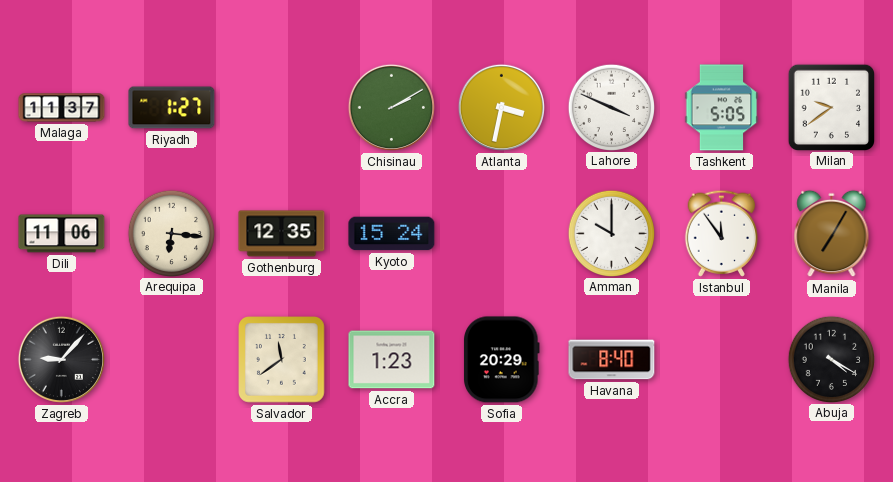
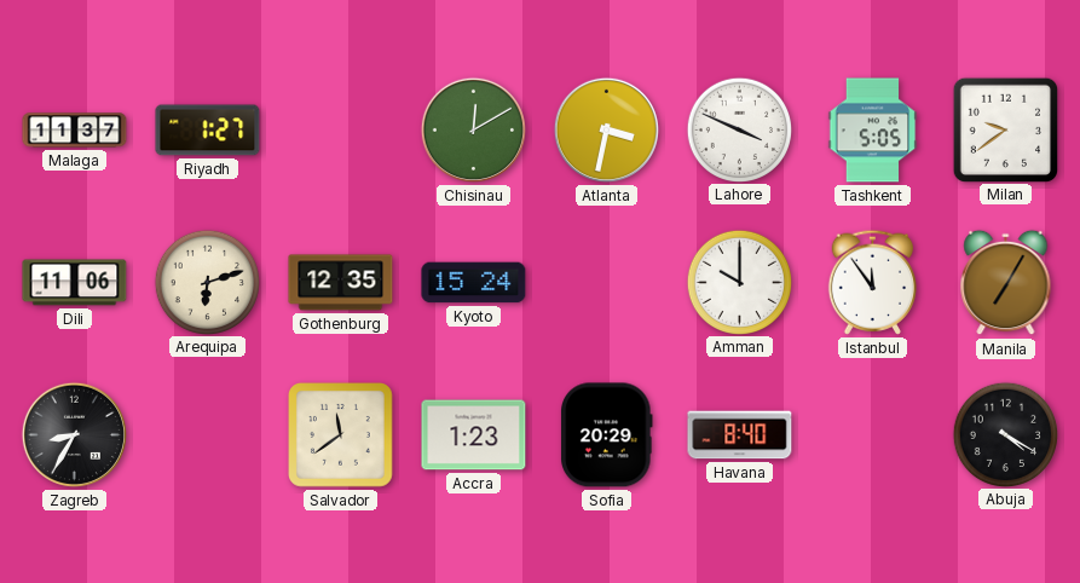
Chisinau: 2:10 -> 12:10 (473, 129)
Arequipa: 6:16 -> 6:12 (207, 282)
Zagreb: 9:07 -> 8:35 (74, 434)
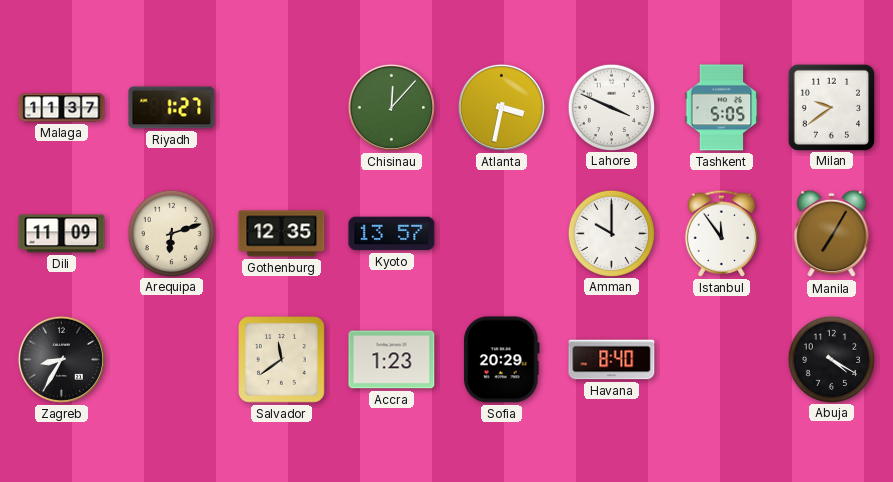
Chisinau: 12:10 -> 12:07 (391, 107)
Dili: 11:06 -> 11:09 (62, 234)
Kyoto: 15:24 -> 13:57 (392, 234)
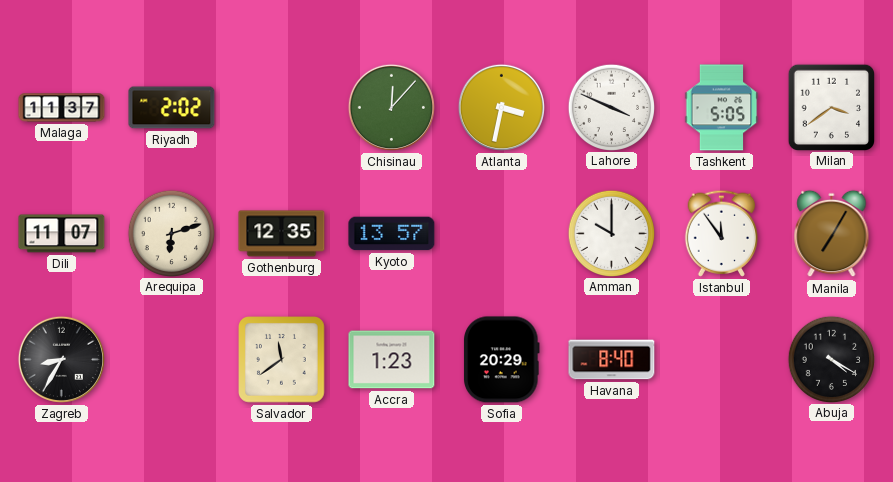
Riyadh: 1:27 -> 2:02 (172, 108)
Milan: 9:39 -> 3:39 (831, 107)
Dili: 11:09 -> 11:07 (62, 234)
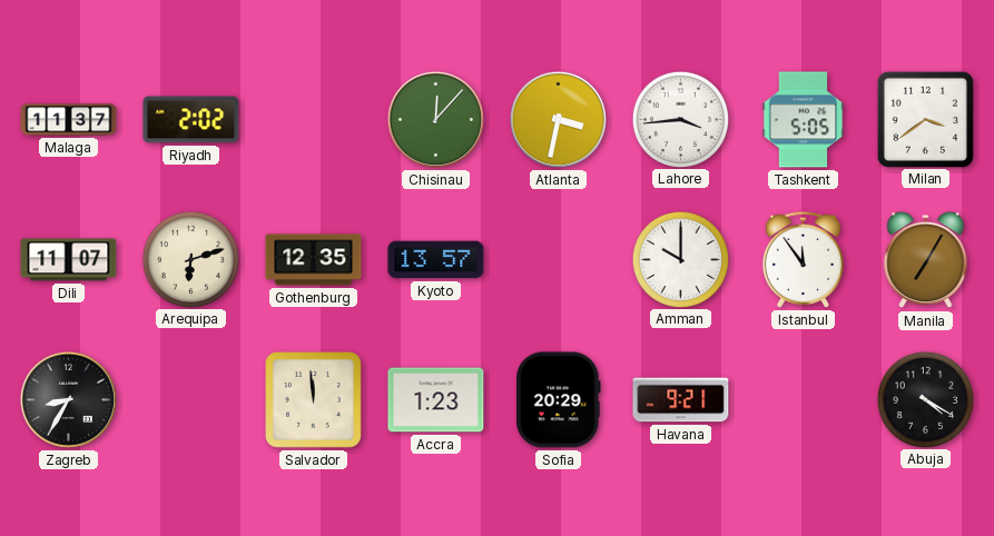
Lahore: 3:49 -> 3:44 (680, 119)
Salvador: 11:39 -> 11:59 (314, 400)
Havana: 8:40 -> 9:21 (681, 400)
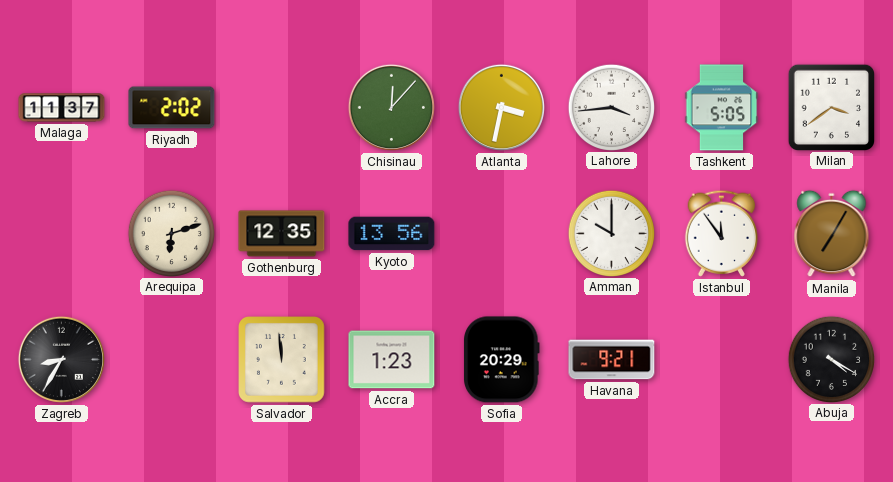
Dili: 11:07 -> none (69, 260)
Kyoto: 13:57 -> 13:56 (392, 234)
